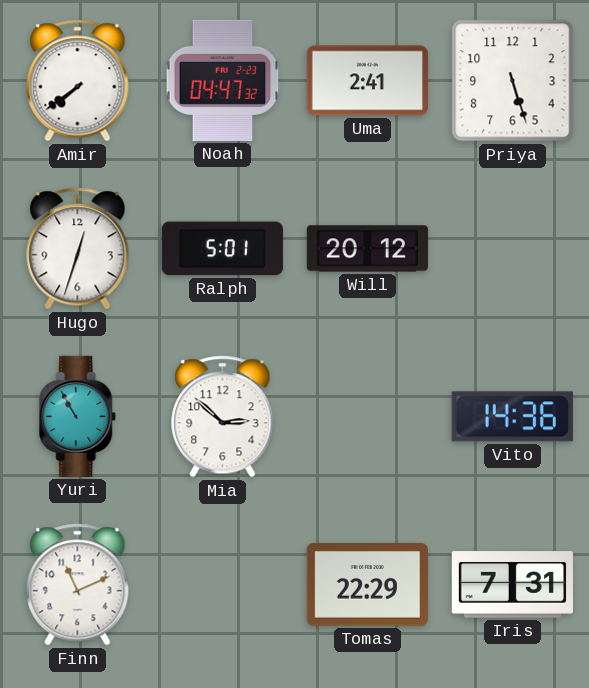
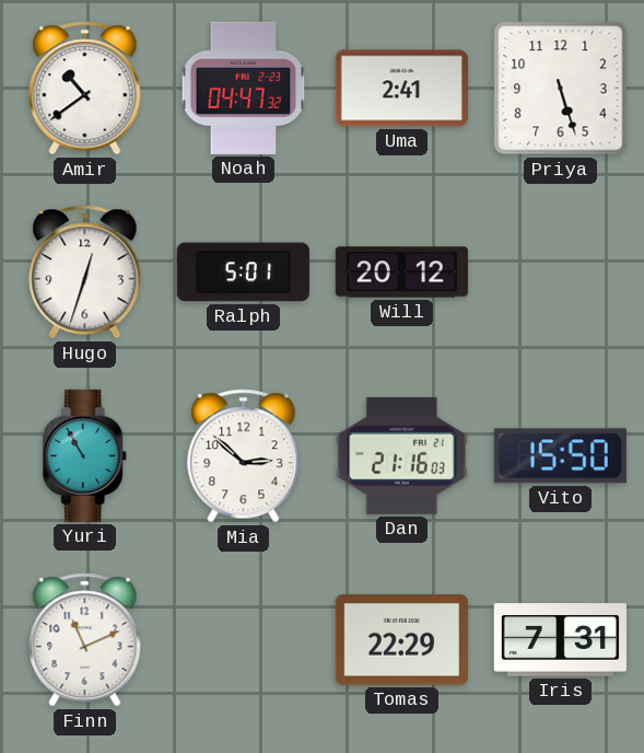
Amir: 7:39 -> 10:39 (85, 89)
Dan: none -> 21:16 (401, 455)
Vito: 14:36 -> 15:50 (560, 456)
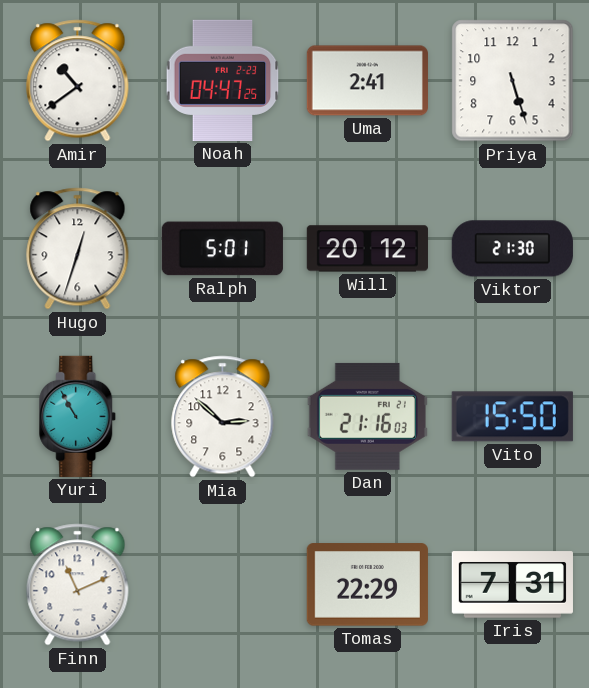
Noah: 04:47:32 -> 04:47:25 (223, 80)
Viktor: none -> 21:30 (512, 249)
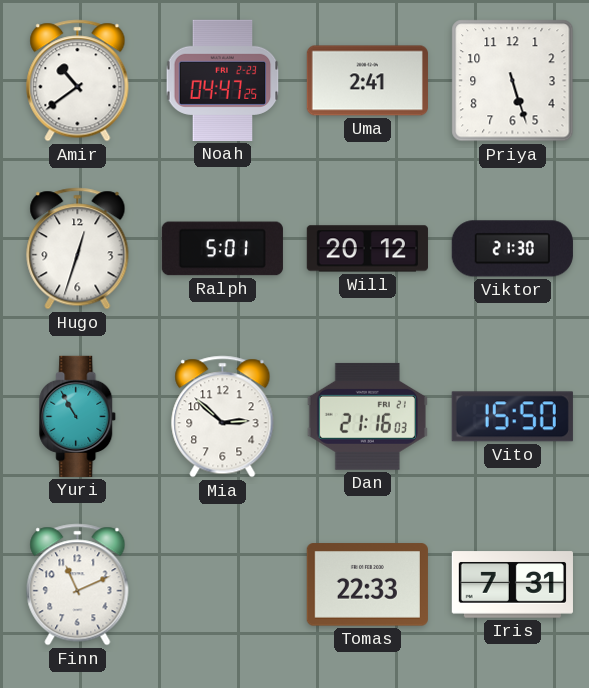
Tomas: 22:29 -> 22:33 (367, 585)
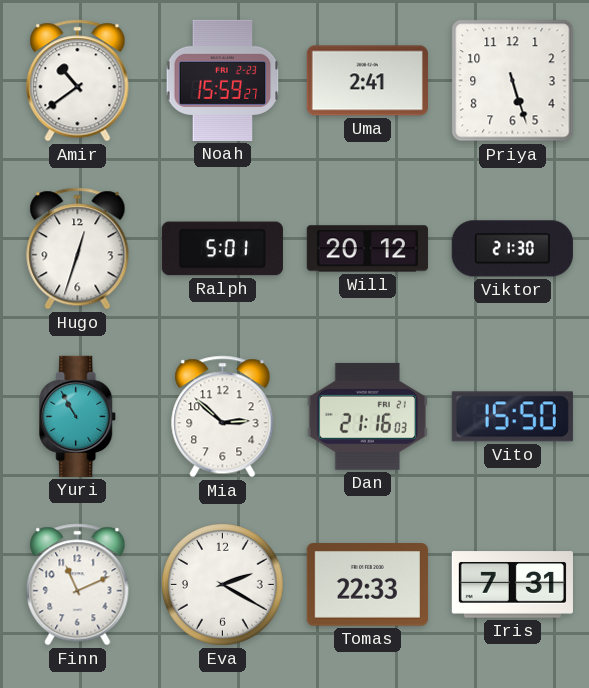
Noah: 04:47 -> 15:59 (223, 80)
Eva: none -> 2:20 (223, 585)
